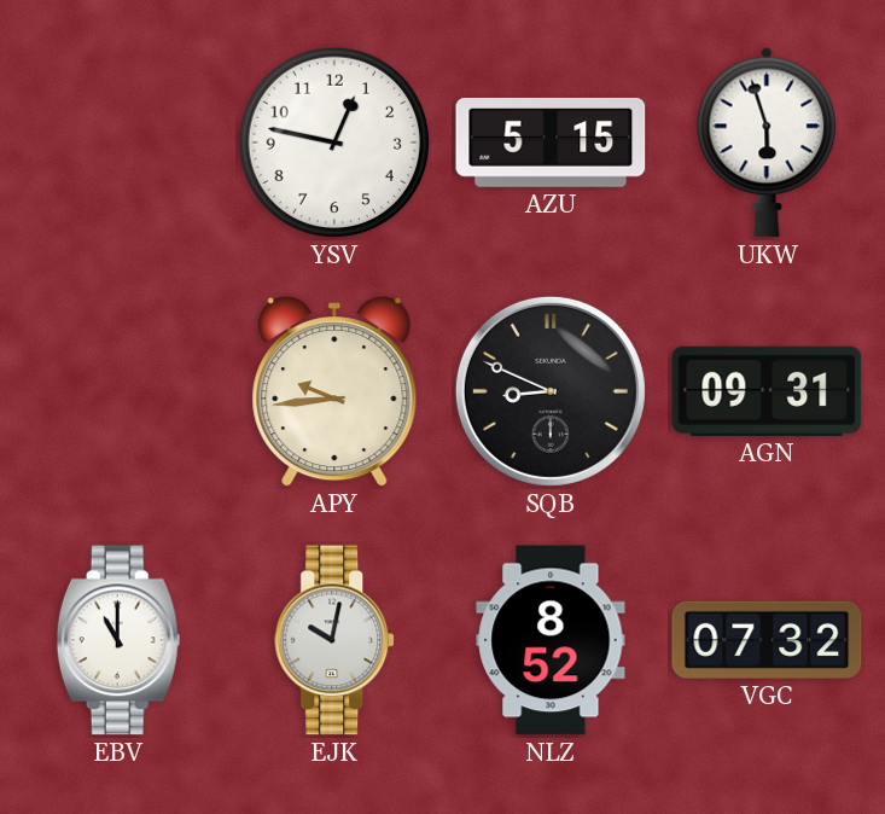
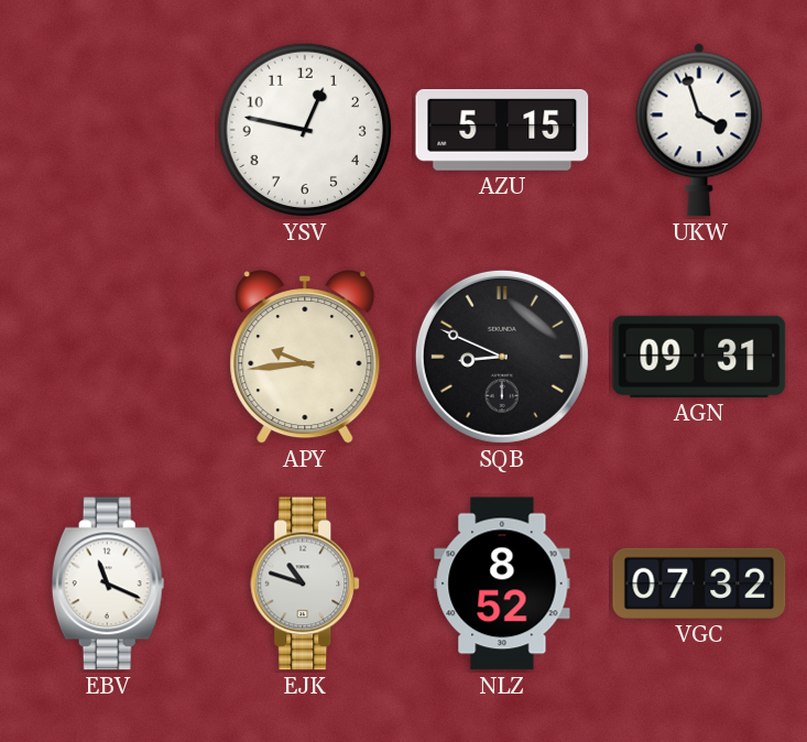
UKW: 5:57 -> 3:57 (699, 130)
EBV: 11:00 -> 11:19 (108, 583)
EJK: 10:02 -> 10:48 (306, 583)
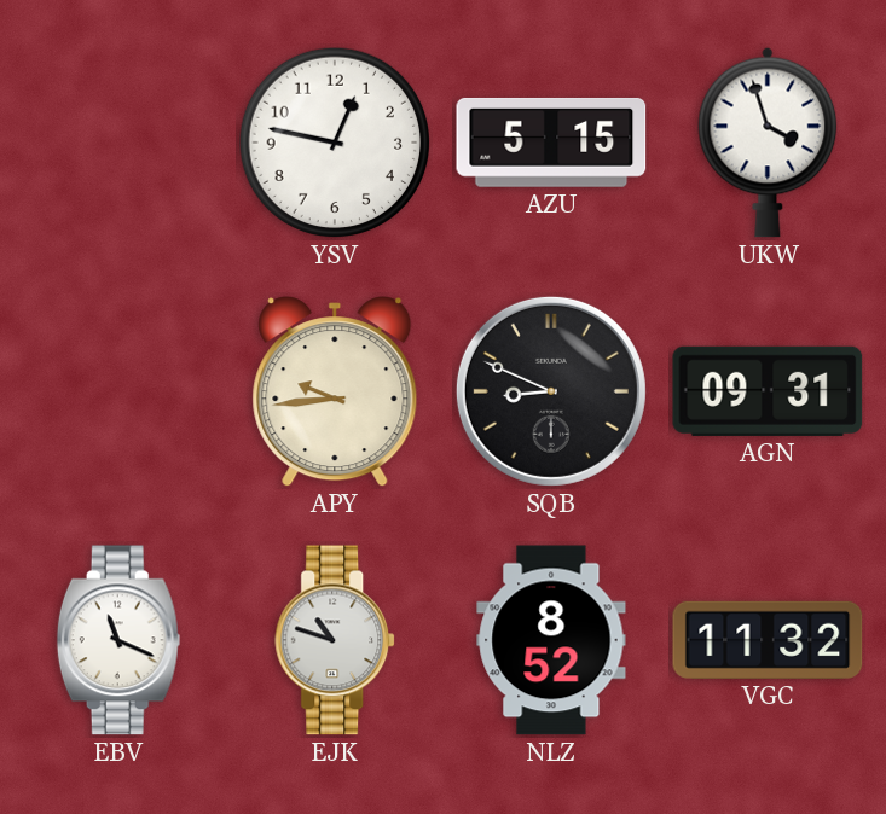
VGC: 07:32 -> 11:32 (768, 640)
